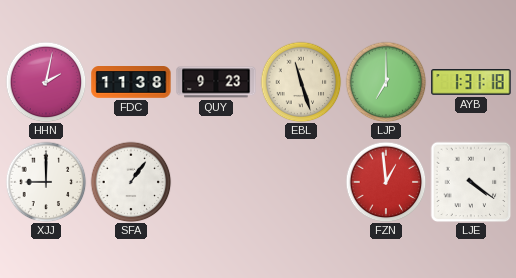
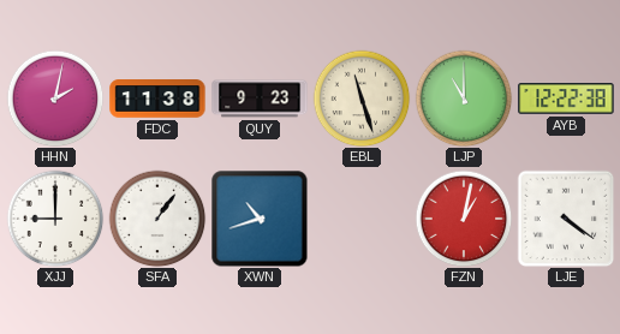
LJP: 7:00 -> 11:00 (464, 99)
AYB: 1:31 -> 12:22 (566, 99)
XWN: none -> 10:42 (260, 219)
FZN: 12:59 -> 1:02 (464, 219)
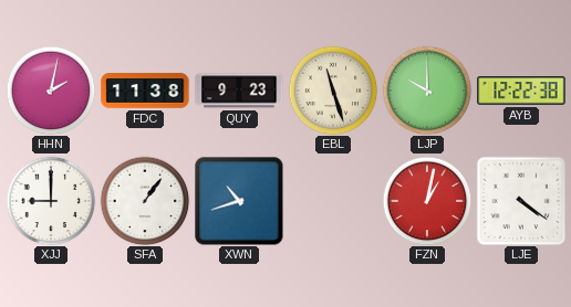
LJP: 11:00 -> 10:00 (427, 91)
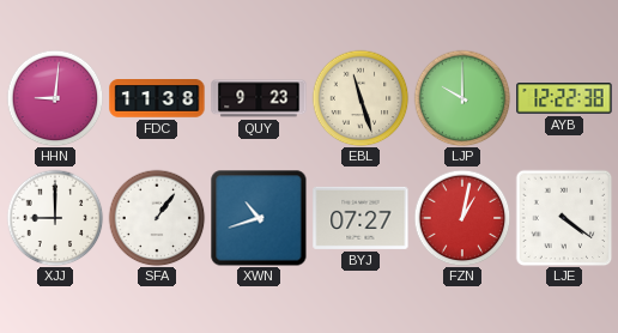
HHN: 2:02 -> 9:01 (55, 98)
BYJ: none -> 07:27 (360, 218)
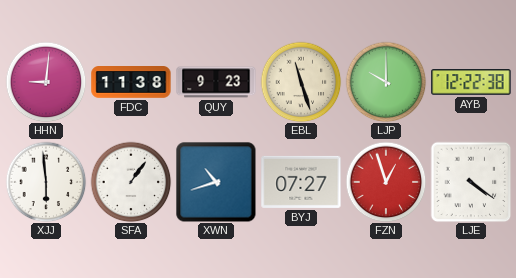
XJJ: 9:00 -> 5:59 (46, 182)
FZN: 1:02 -> 12:57 (386, 182)
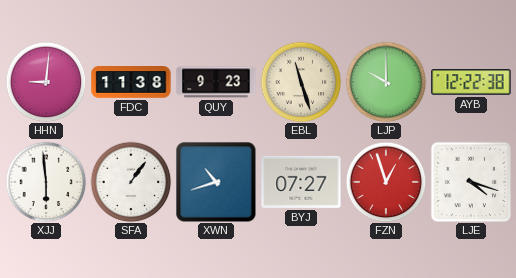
LJE: 4:21 -> 4:18 (471, 182)
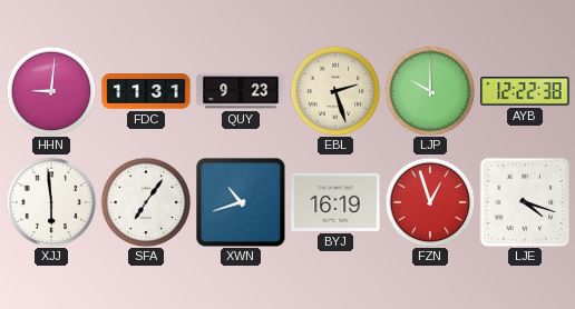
FDC: 11:38 -> 11:31 (146, 91)
EBL: 11:27 -> 2:27 (335, 91)
SFA: 1:06 -> 7:06 (146, 202)
BYJ: 07:27 -> 16:19 (335, 202)
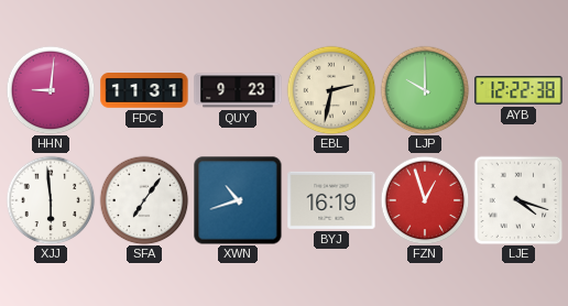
EBL: 2:27 -> 2:32 (331, 90)
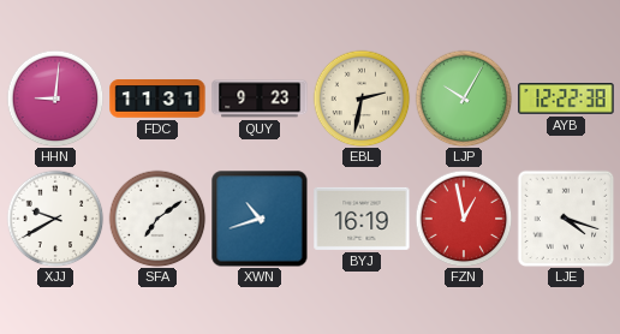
LJP: 10:00 -> 10:05 (464, 99)
XJJ: 5:59 -> 9:40 (55, 219)
SFA: 7:06 -> 7:09 (157, 219)
FZN: 12:57 -> 12:58 (464, 219)
